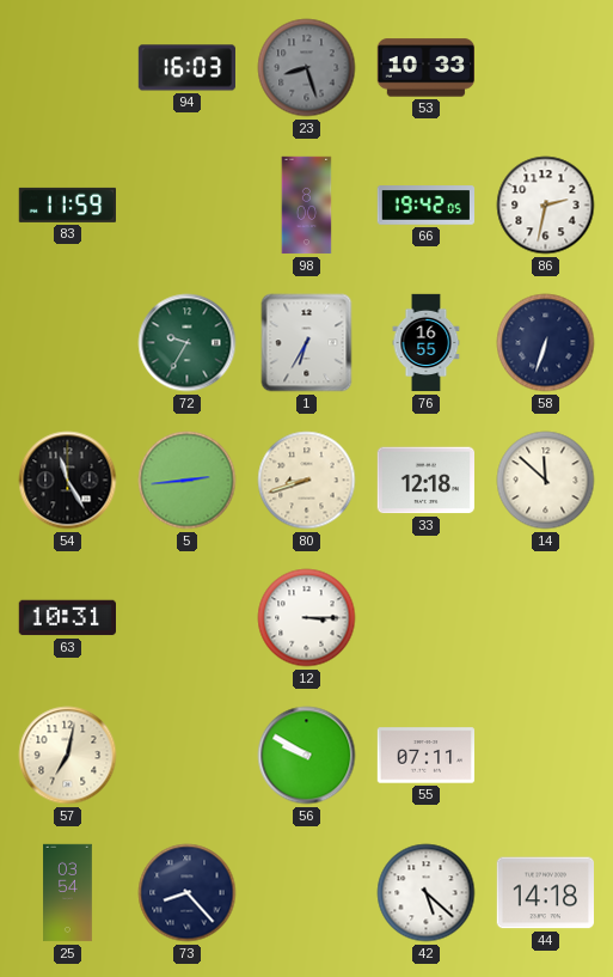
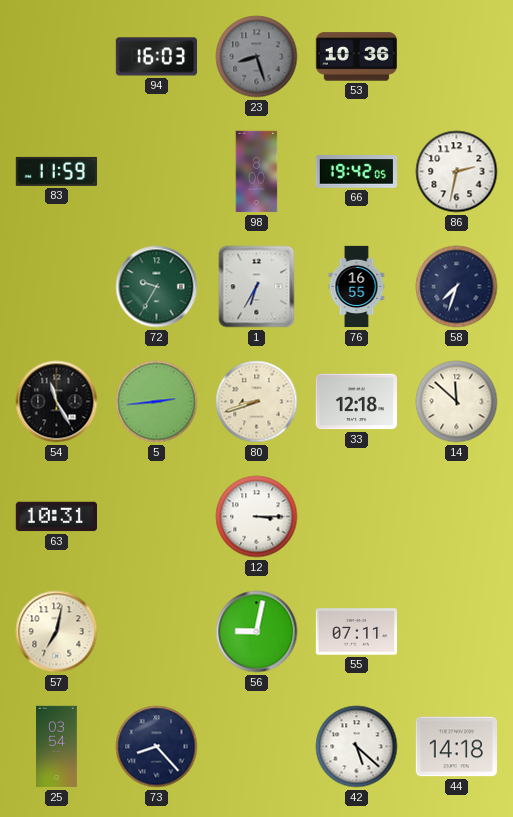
53: 10:33 -> 10:36 (356, 57)
58: 6:33 -> 7:33 (457, 287)
56: 9:50 -> 9:02 (257, 632)
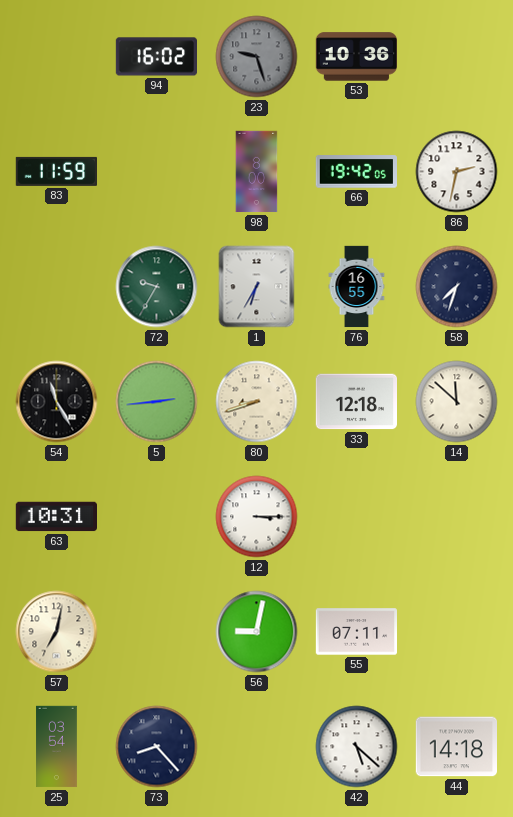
94: 16:03 -> 16:02 (157, 57)
23: 8:27 -> 9:27 (257, 57)
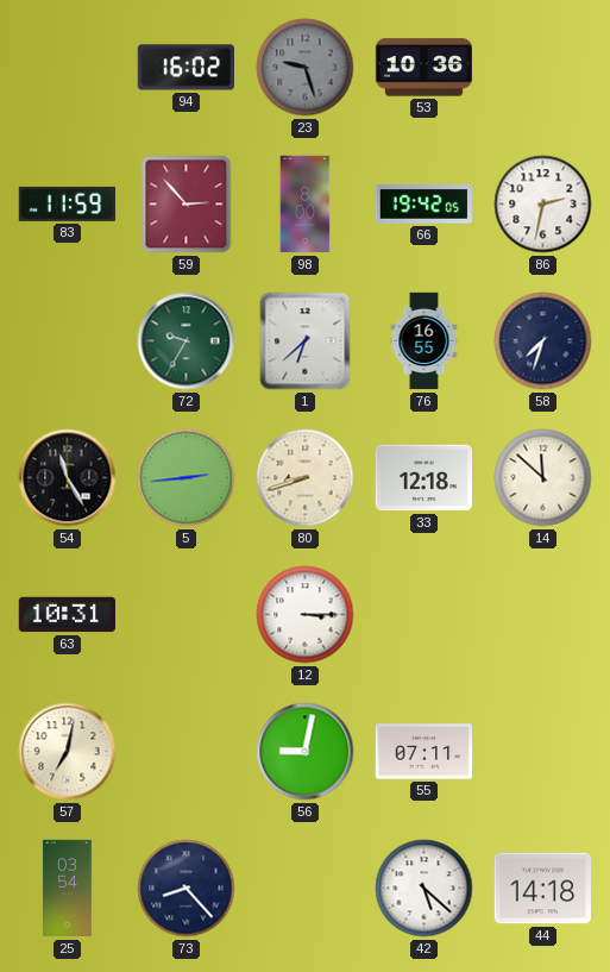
59: none -> 2:53 (187, 205)
1: 6:35 -> 6:38 (306, 341)
